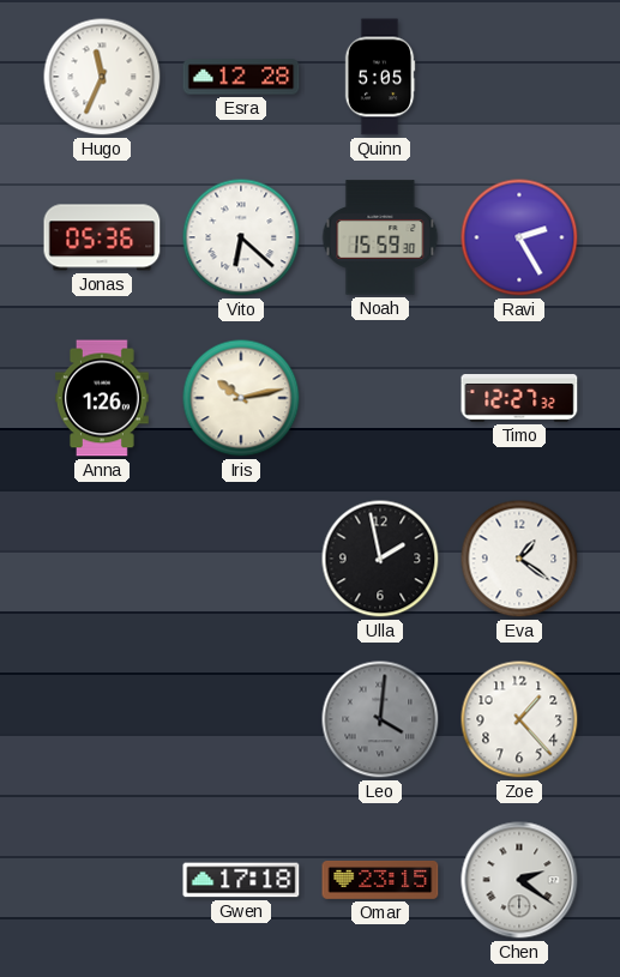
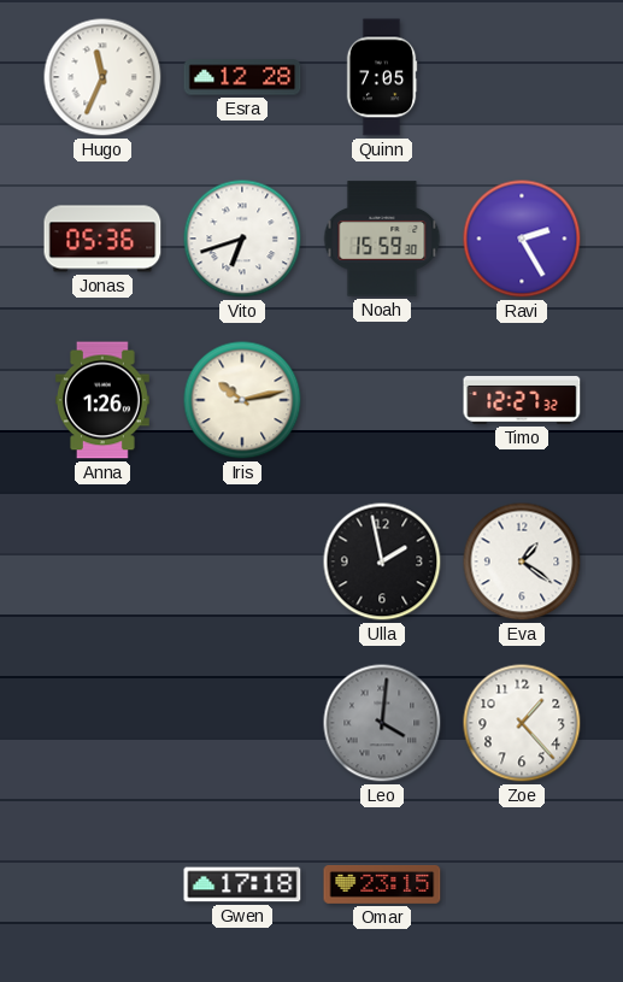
Quinn: 5:05 -> 7:05 (382, 77)
Vito: 6:22 -> 6:42 (242, 239)
Chen: 2:21 -> none (519, 880)
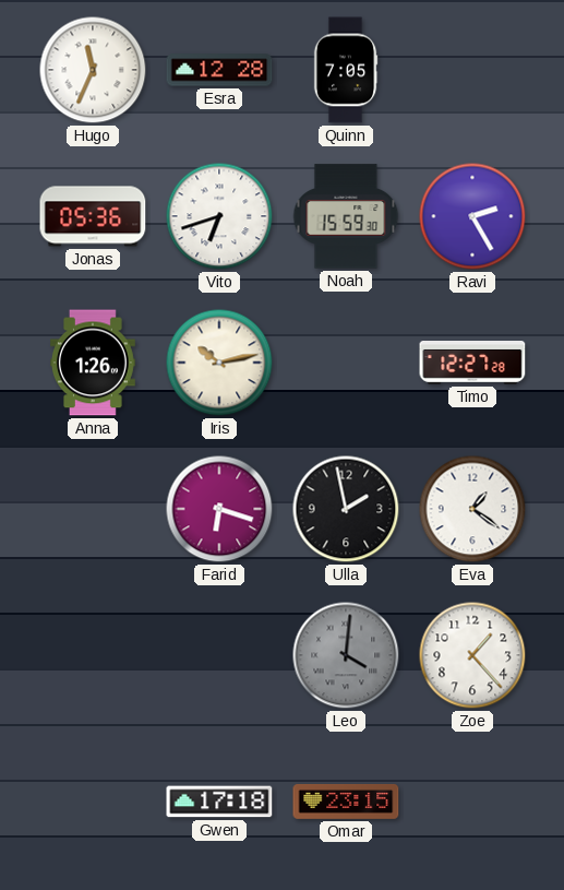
Timo: 12:27:32 -> 12:27:28 (472, 364)
Farid: none -> 6:18 (219, 509)
